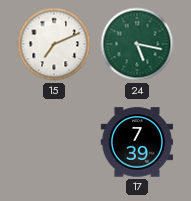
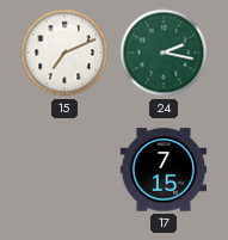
24: 5:17 -> 2:17 (164, 53)
17: 7:39 -> 7:15 (164, 170)
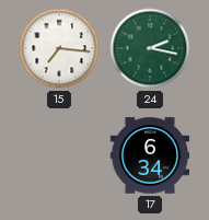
15: 7:11 -> 7:16 (59, 48)
17: 7:15 -> 6:34 (150, 155)
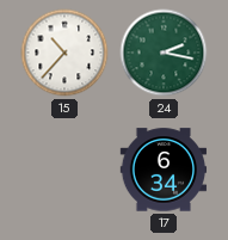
15: 7:16 -> 10:37 (64, 53)
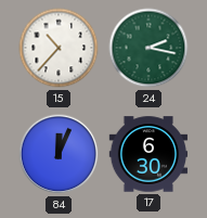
84: none -> 12:04 (59, 154)
17: 6:34 -> 6:30 (148, 154)
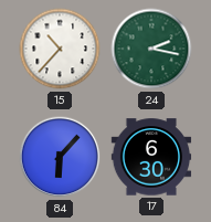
84: 12:04 -> 6:07 (60, 157)
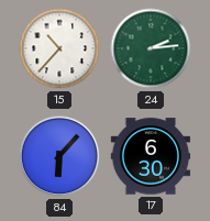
24: 2:17 -> 2:14 (151, 48)
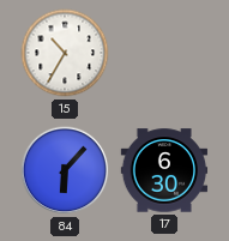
15: 10:37 -> 10:35 (65, 53)
24: 2:14 -> none (151, 48)
